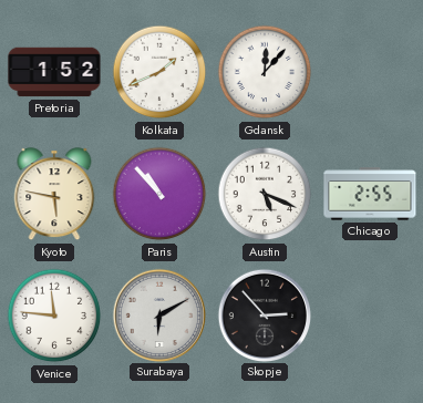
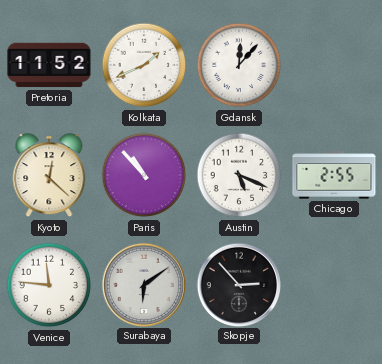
Pretoria: 1:52 -> 11:52 (49, 65)
Kyoto: 5:47 -> 12:22 (49, 176)
Surabaya: 6:10 -> 6:09 (143, 284)
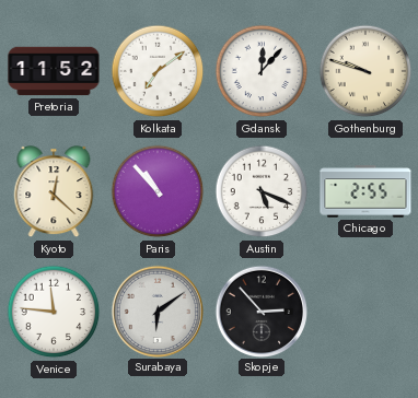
Kolkata: 1:41 -> 7:09 (158, 71)
Gothenburg: none -> 9:48 (365, 71)
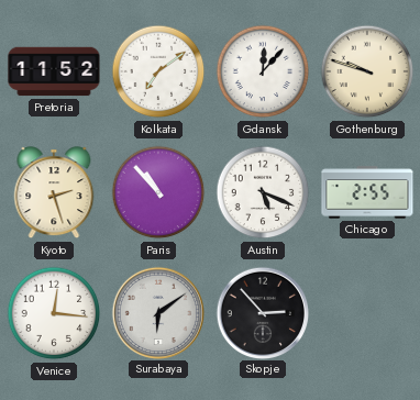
Kyoto: 12:22 -> 2:27 (54, 193)
Venice: 11:46 -> 12:16 (54, 313)
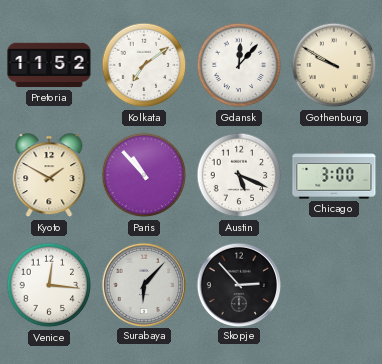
Gothenburg: 9:48 -> 9:50 (334, 65)
Kyoto: 2:27 -> 1:50 (49, 176)
Chicago: 2:55 -> 3:00 (334, 175)
Surabaya: 6:09 -> 6:07 (143, 284)
